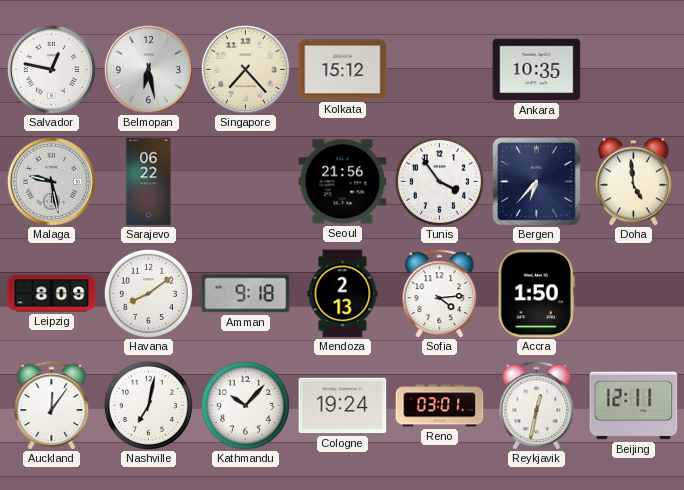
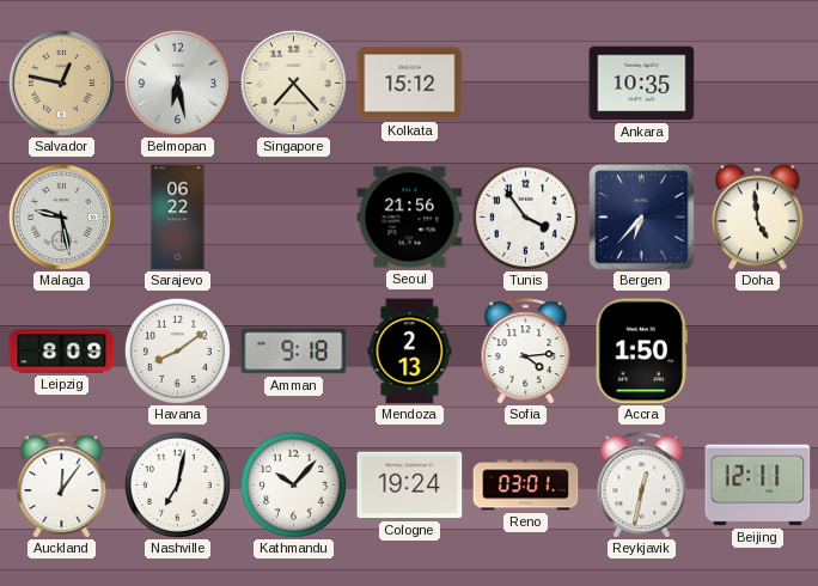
Salvador dial: white -> champagne (61, 83)
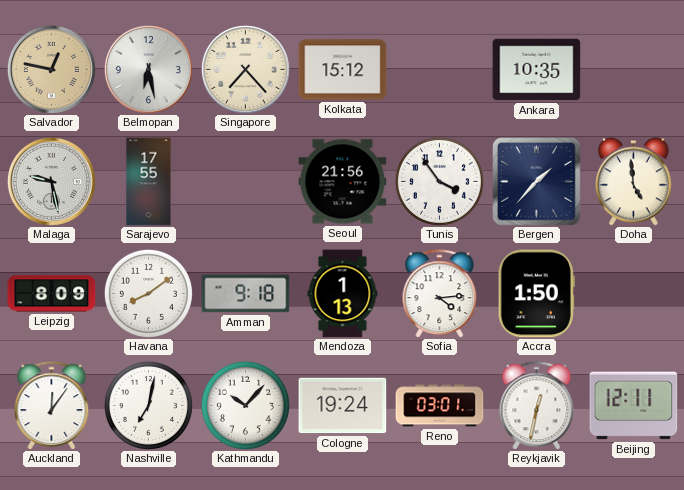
Sarajevo: 06:22 -> 17:55 (149, 182)
Bergen: 6:37 -> 1:37 (537, 182)
Mendoza: 2:13 -> 1:13 (343, 294)
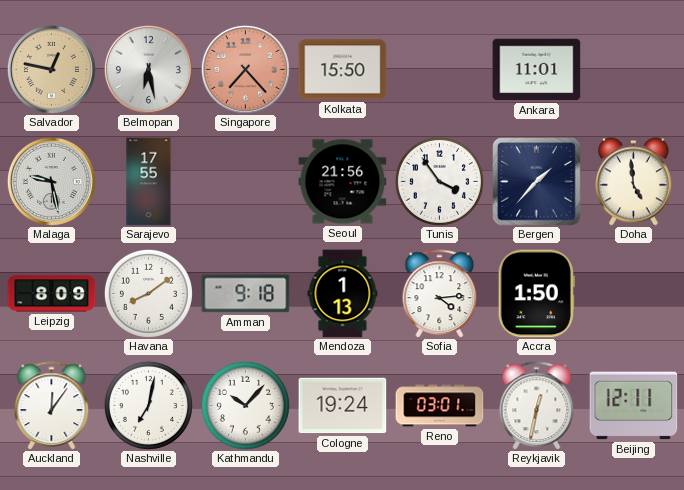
Singapore dial: cream -> salmon (245, 69)
Kolkata: 15:12 -> 15:50 (343, 70)
Ankara: 10:35 -> 11:01 (537, 70)
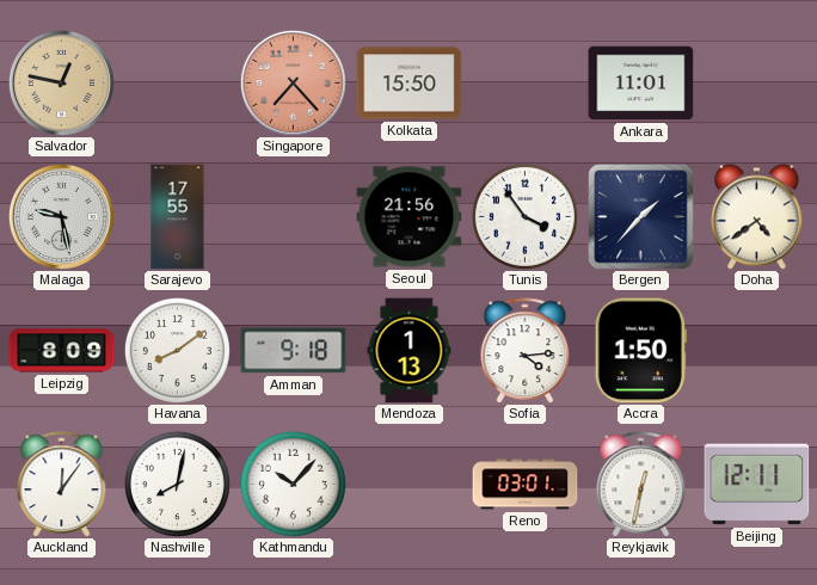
Belmopan: 6:28 -> none (148, 69)
Doha: 4:59 -> 4:39 (757, 217)
Nashville: 7:02 -> 8:02 (177, 484)
Cologne: 19:24 -> none (343, 406)
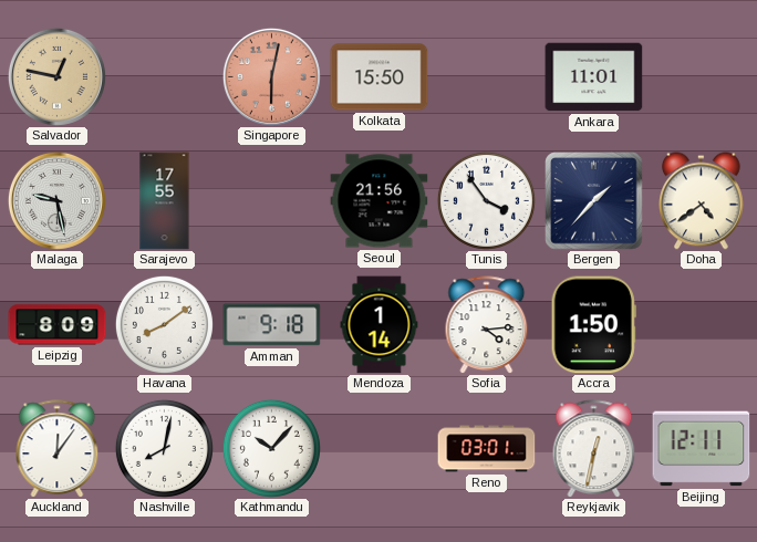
Singapore: 7:23 -> 6:02 (271, 76)
Mendoza: 1:13 -> 1:14 (380, 325)
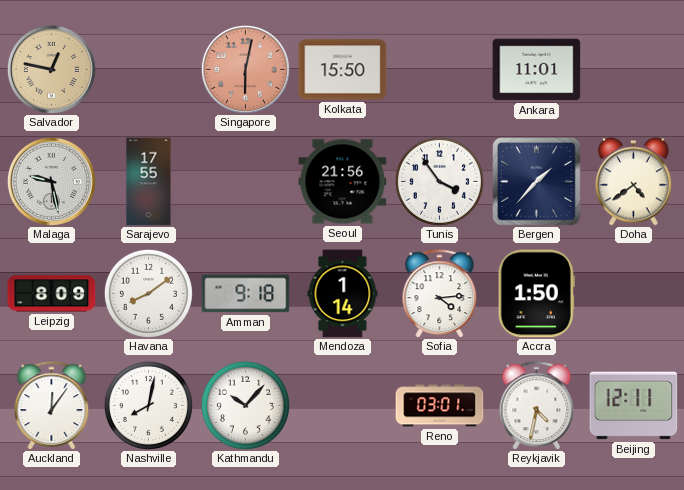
Reykjavik: 12:32 -> 4:32 (537, 406)
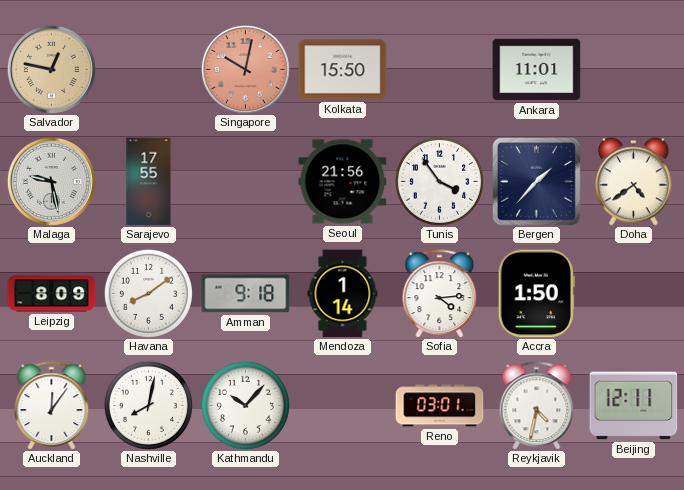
Singapore: 6:02 -> 10:02 (245, 69)
